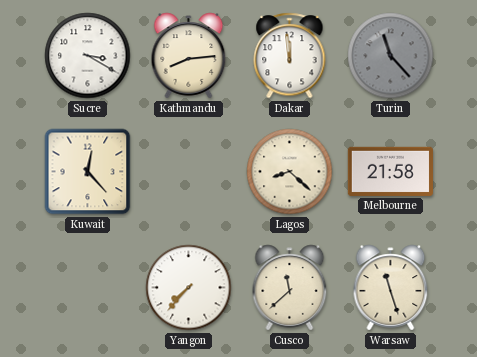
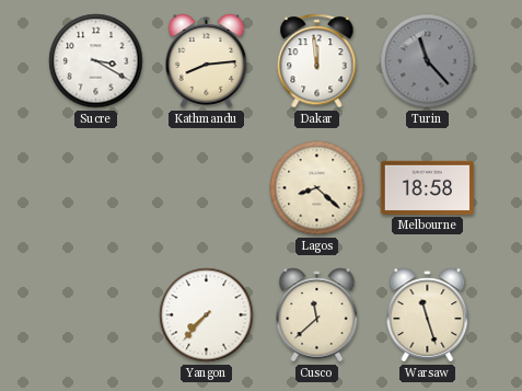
Kuwait: 12:23 -> none (88, 172)
Melbourne: 21:58 -> 18:58 (427, 187)
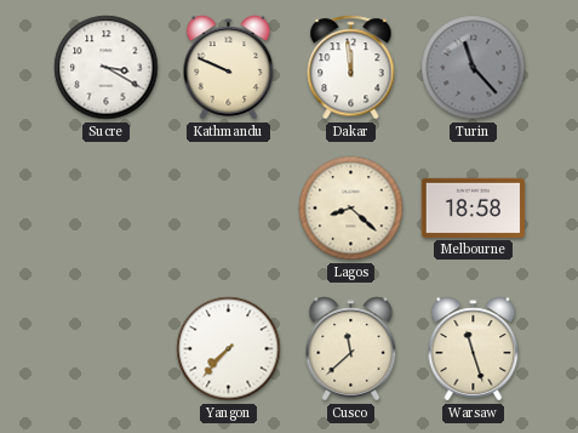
Kathmandu: 8:14 -> 9:49 (229, 68)
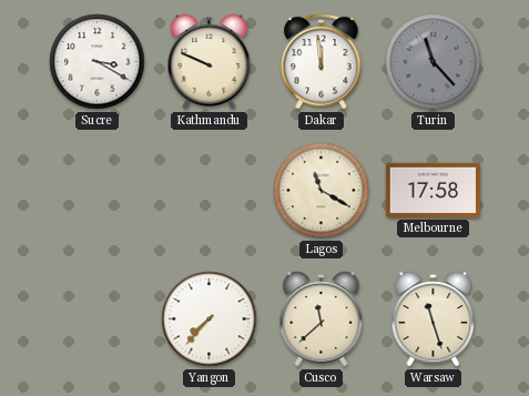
Lagos: 8:22 -> 11:20 (322, 191)
Melbourne: 18:58 -> 17:58 (433, 190)
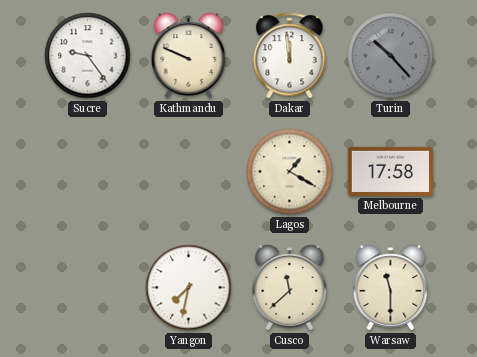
Sucre: 3:20 -> 9:24 (88, 56)
Turin: 11:23 -> 10:23 (391, 56)
Lagos: 11:20 -> 1:20 (290, 172)
Yangon: 7:37 -> 7:32 (189, 288)
Warsaw: 11:27 -> 11:30 (391, 288)
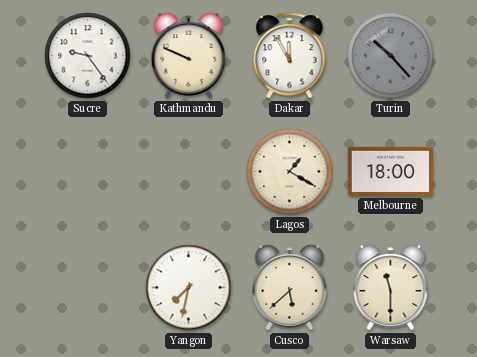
Dakar: 11:59 -> 11:55 (290, 56)
Melbourne: 17:58 -> 18:00 (390, 171)
Cusco: 11:38 -> 5:38 (290, 288)
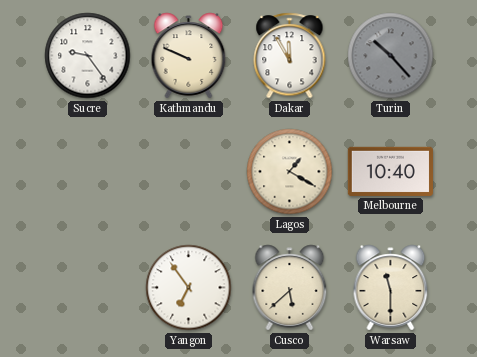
Melbourne: 18:00 -> 10:40 (390, 171)
Yangon: 7:32 -> 6:54 (189, 288)
